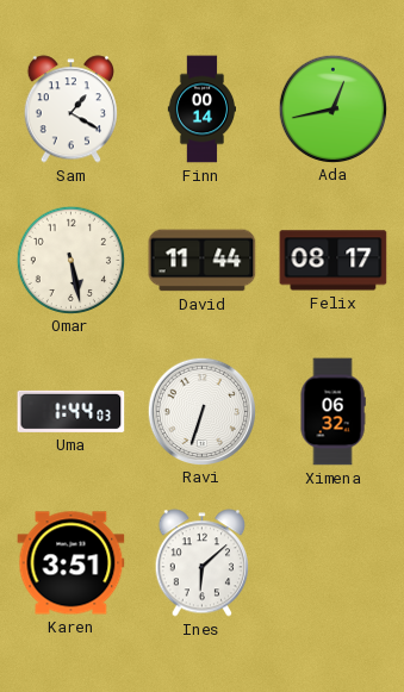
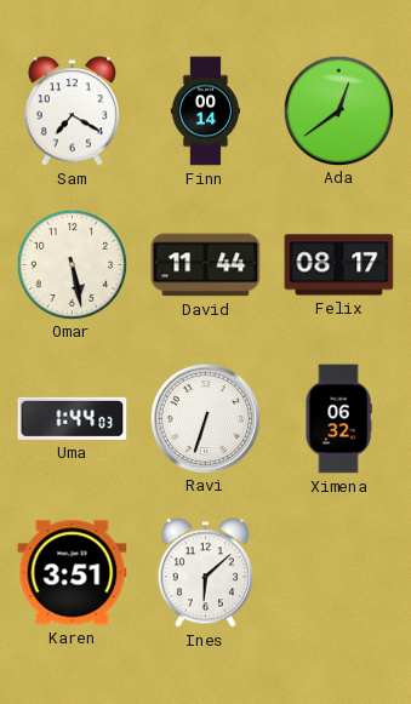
Sam: 1:20 -> 7:20 (72, 111)
Ada: 12:43 -> 12:39 (338, 110)
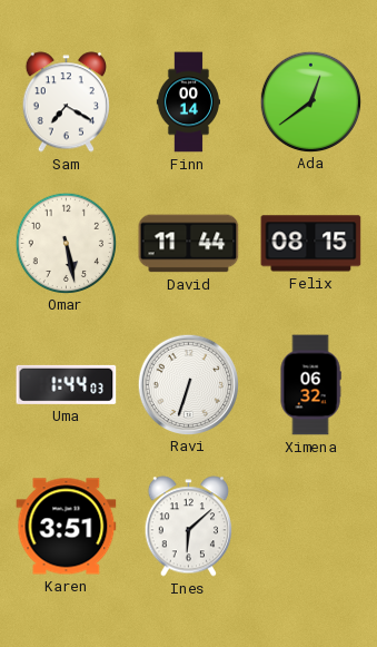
Felix: 08:17 -> 08:15 (311, 244)
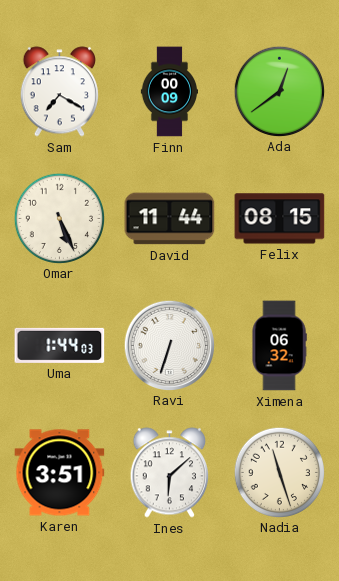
Finn: 00:14 -> 00:09 (169, 92)
Omar: 5:28 -> 5:26 (59, 218)
Nadia: none -> 11:27 (279, 472)
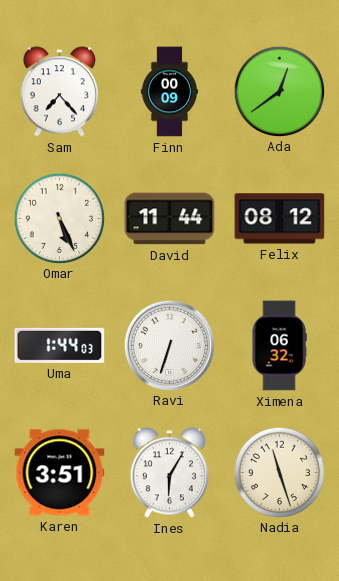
Sam: 7:20 -> 7:23 (59, 92)
Felix: 08:15 -> 08:12 (280, 219)
Ines: 6:08 -> 6:05 (169, 473)
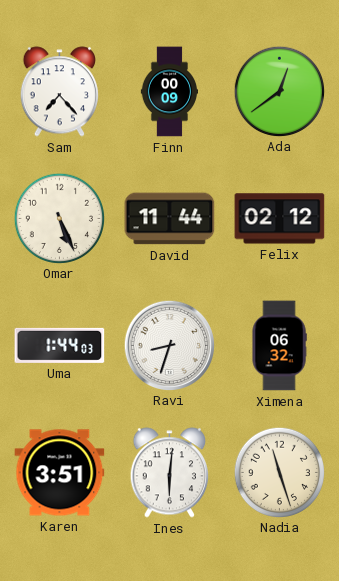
Felix: 08:12 -> 02:12 (280, 219)
Ravi: 6:33 -> 8:33 (169, 345)
Ines: 6:05 -> 6:01 (169, 473)
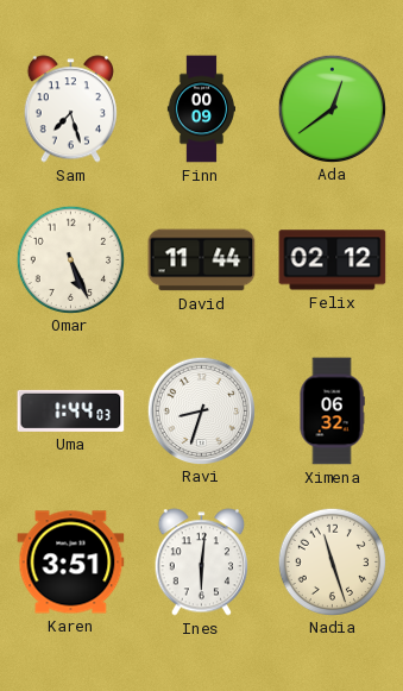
Sam: 7:23 -> 7:27 (70, 109)
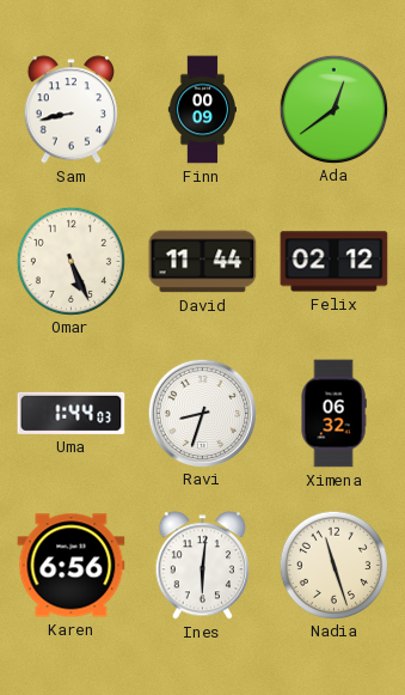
Sam: 7:27 -> 8:43 (70, 110)
Karen: 3:51 -> 6:56 (72, 566)
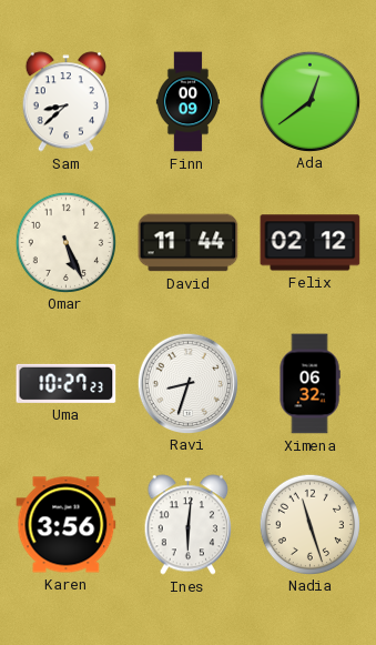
Sam: 8:43 -> 8:38 (65, 102)
Uma: 1:44 -> 10:27 (67, 383)
Karen: 6:56 -> 3:56 (67, 525)
